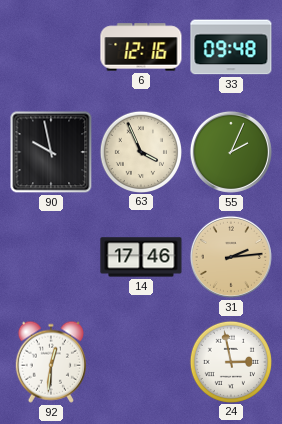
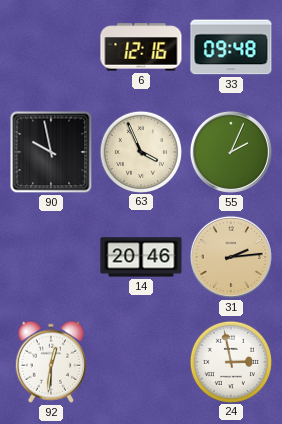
14: 17:46 -> 20:46 (141, 257)
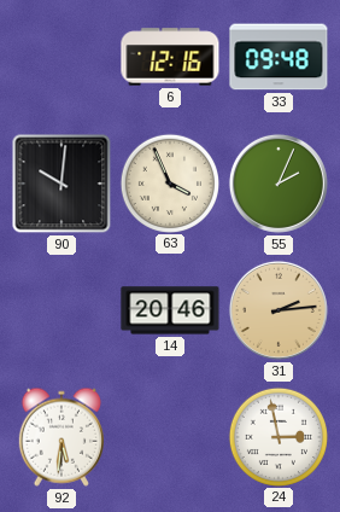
90: 9:58 -> 10:01 (61, 184)
92: 12:31 -> 5:31 (61, 437)
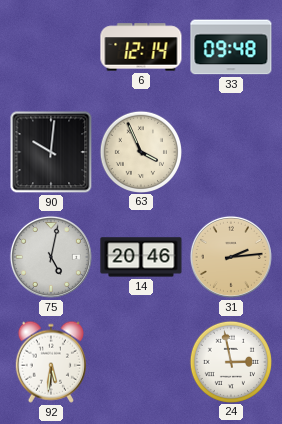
6: 12:16 -> 12:14 (141, 47)
55: 2:04 -> none (279, 184)
75: none -> 5:02 (51, 257)
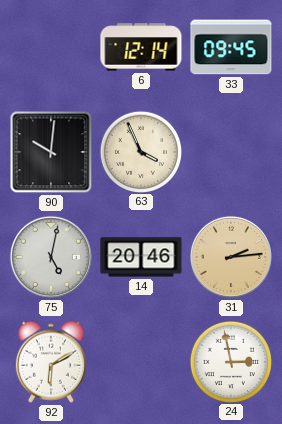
33: 09:48 -> 09:45 (231, 47)
92: 5:31 -> 6:10 (51, 362)
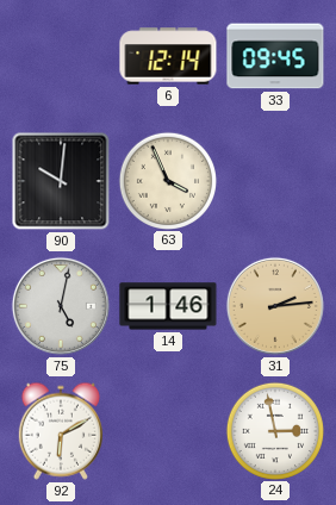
14: 20:46 -> 1:46 (168, 306)
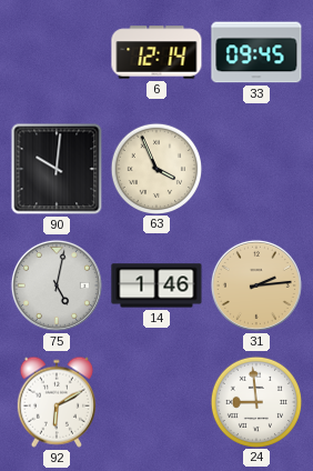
24: 2:58 -> 8:59 (255, 401)
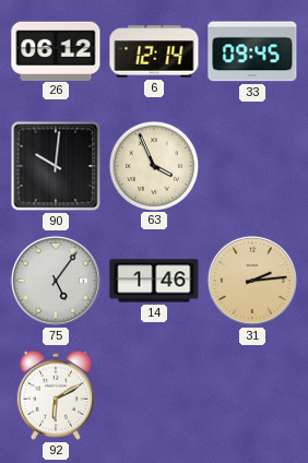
26: none -> 06:12 (56, 50)
75: 5:02 -> 5:06 (56, 281)
24: 8:59 -> none (255, 401)
